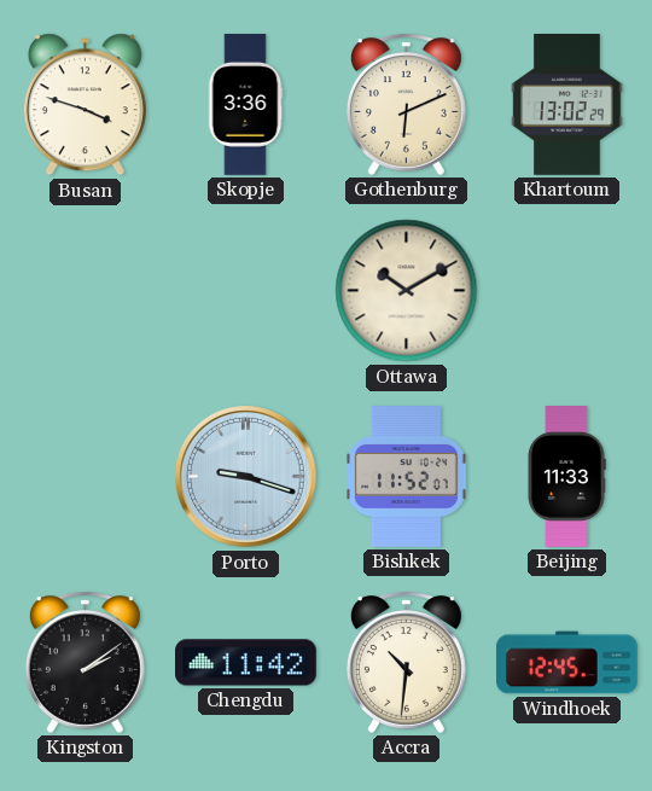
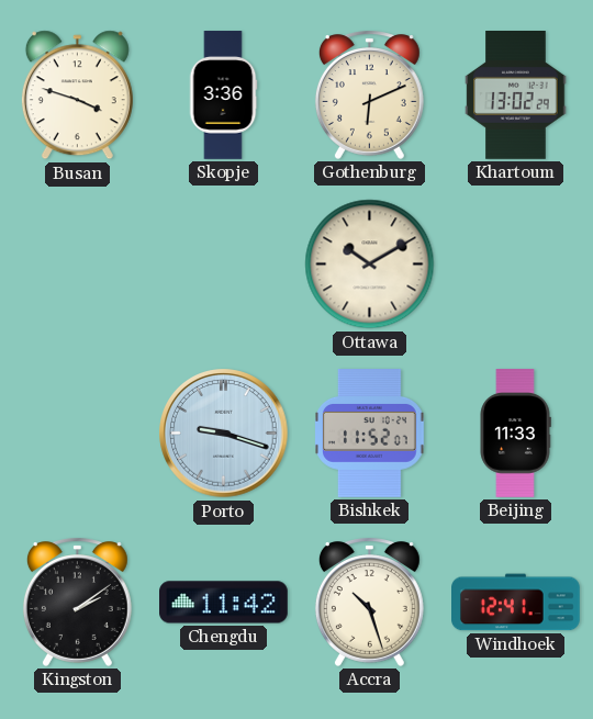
Accra: 10:31 -> 10:27 (369, 602)
Windhoek: 12:45 -> 12:41 (516, 603)
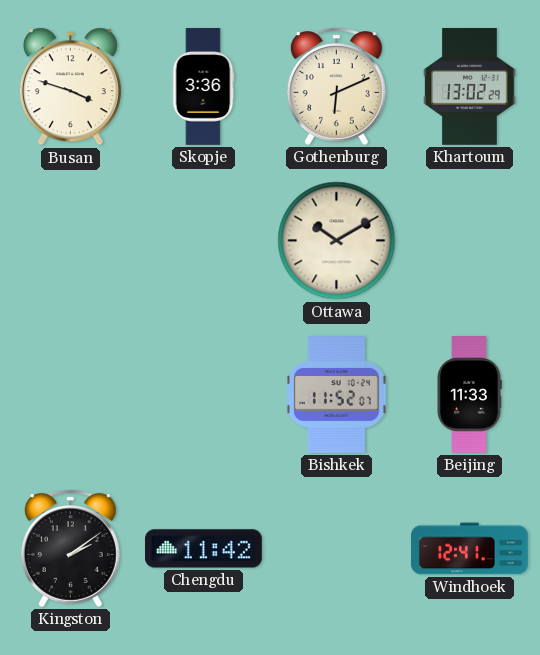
Porto: 9:18 -> none (224, 434)
Accra: 10:27 -> none (369, 602)
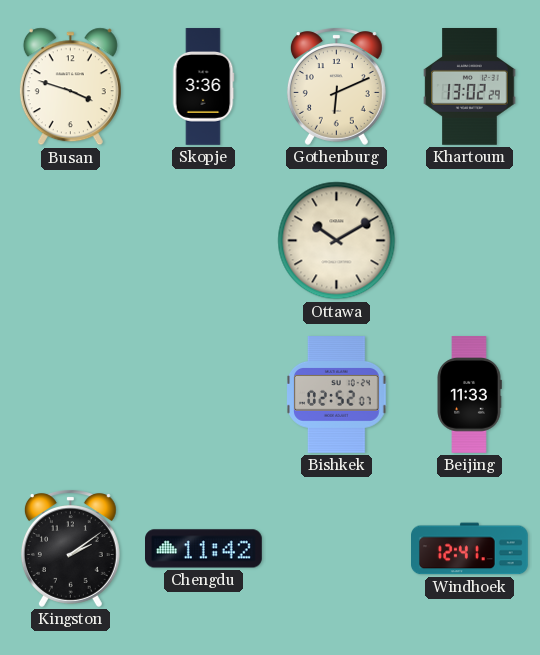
Bishkek: 11:52 -> 02:52 (337, 395)
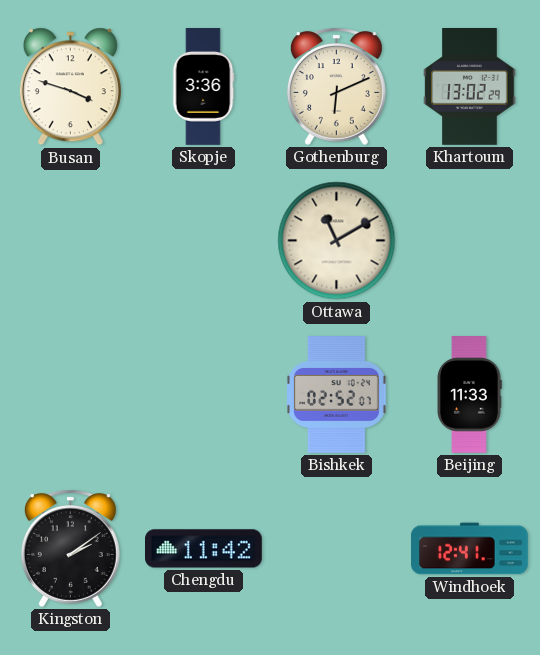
Ottawa: 10:10 -> 11:10 (337, 241)
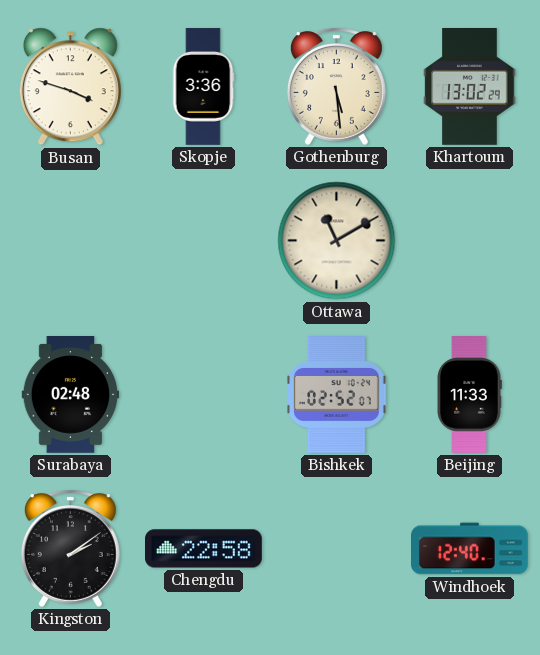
Gothenburg: 6:11 -> 5:29 (336, 86)
Surabaya: none -> 02:48 (71, 395)
Chengdu: 11:42 -> 22:58 (204, 549)
Windhoek: 12:41 -> 12:40 (470, 549)
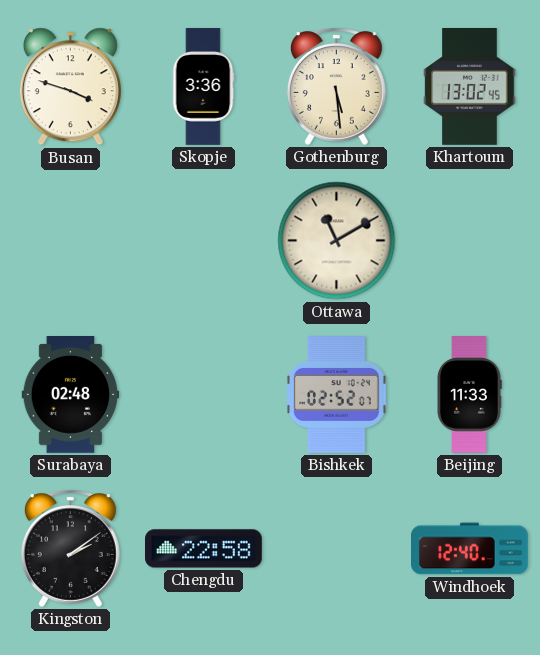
Khartoum: 13:02:29 -> 13:02:45 (470, 87)
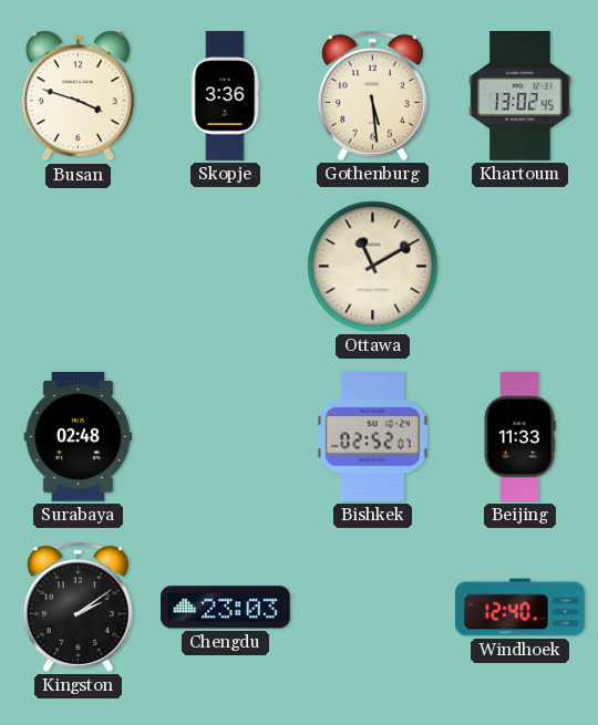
Chengdu: 22:58 -> 23:03 (226, 608)
